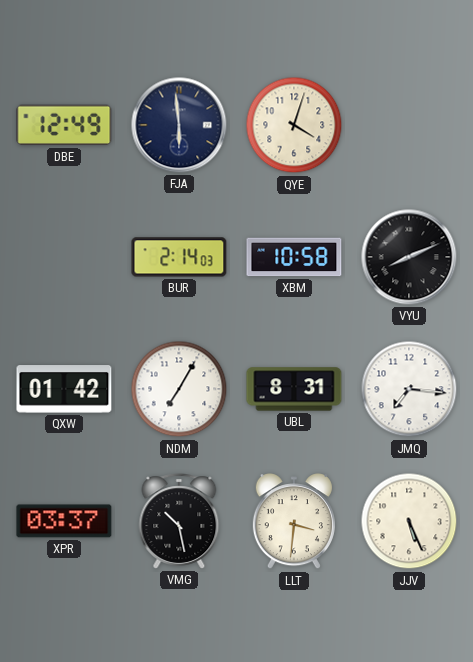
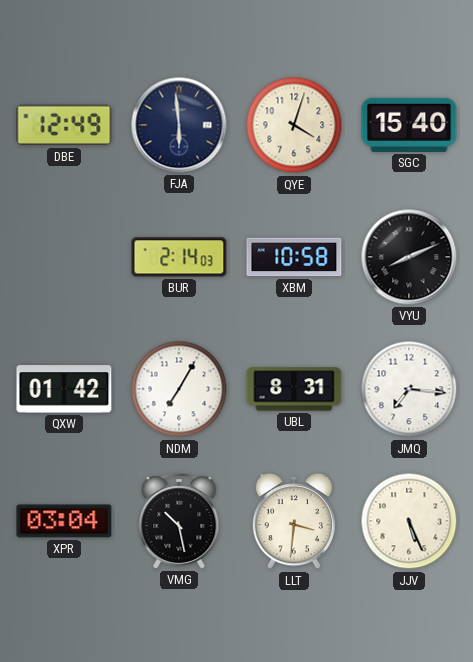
SGC: none -> 15:40 (409, 125)
XPR: 03:37 -> 03:04 (64, 521)
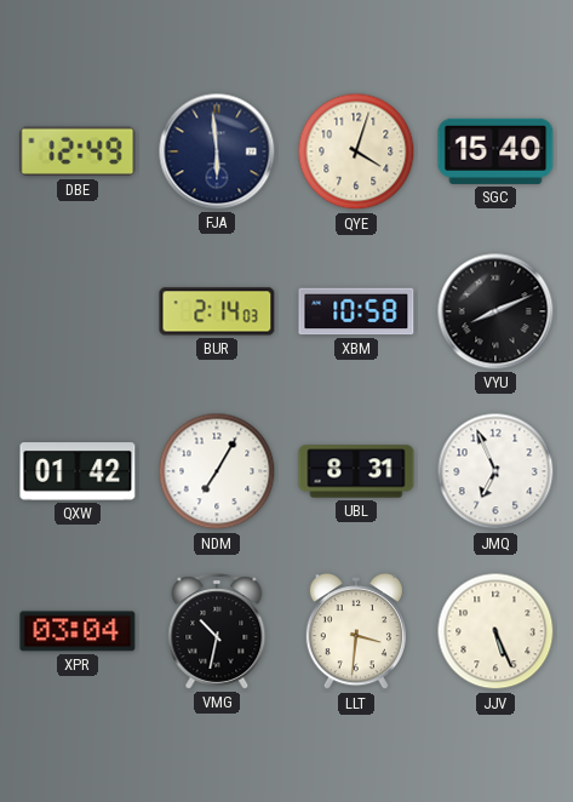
JMQ: 7:16 -> 6:56 (495, 471)
VMG: 10:28 -> 10:32 (217, 631)
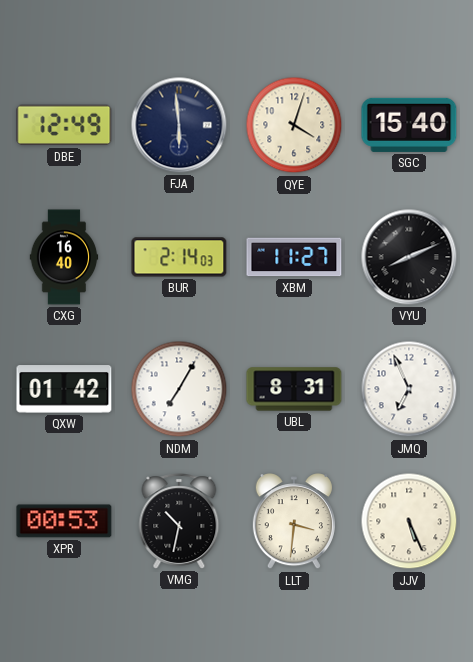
CXG: none -> 16:40 (64, 257)
XBM: 10:58 -> 11:27 (294, 257)
XPR: 03:04 -> 00:53 (64, 521)
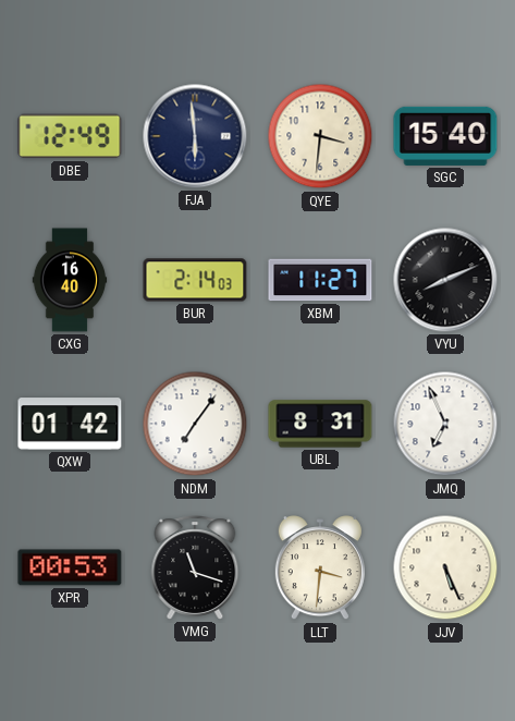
QYE: 4:03 -> 3:31 (320, 136)
NDM: 7:05 -> 7:06 (195, 424)
VMG: 10:32 -> 11:18 (195, 567)
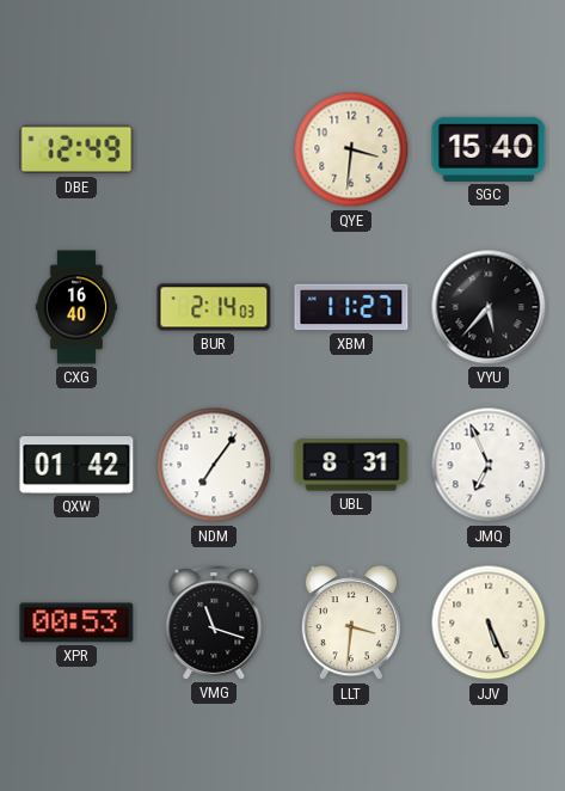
FJA: 5:59 -> none (195, 136)
VYU: 8:11 -> 5:37 (489, 307)
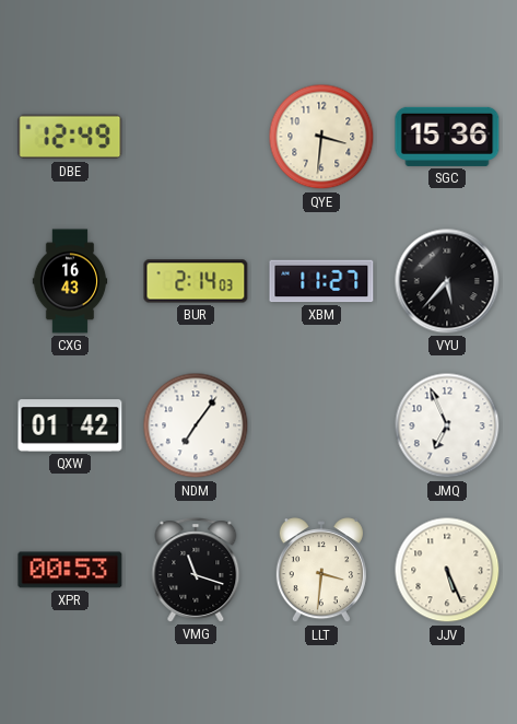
SGC: 15:40 -> 15:36 (447, 137)
CXG: 16:40 -> 16:43 (70, 281)
UBL: 8:31 -> none (351, 465)
